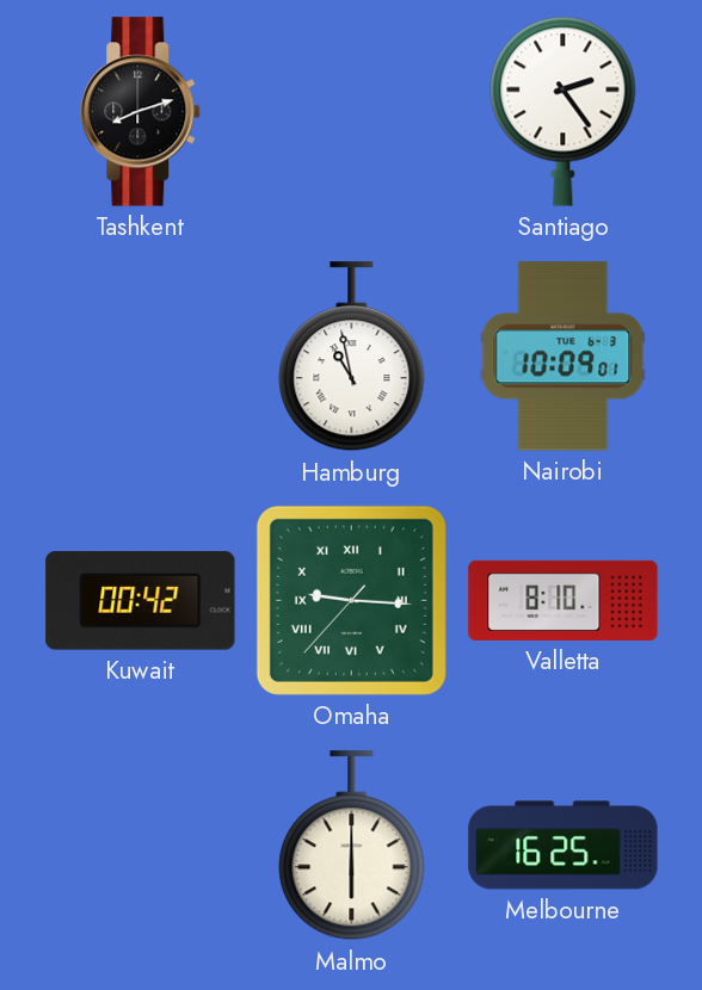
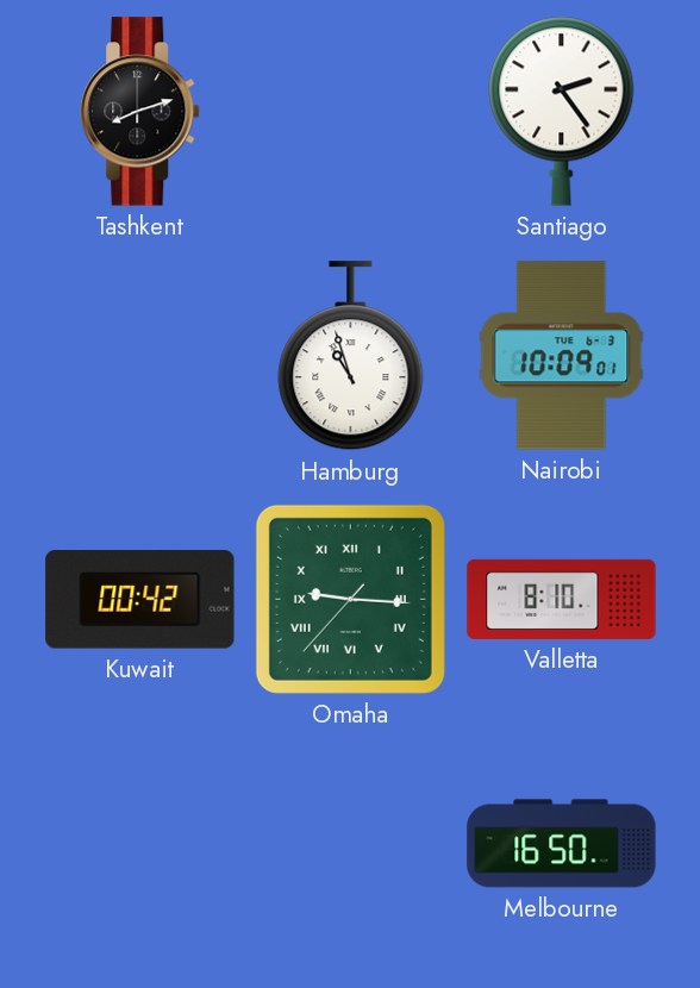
Hamburg: 10:58 -> 10:57 (351, 356)
Malmo: 6:00 -> none (352, 846)
Melbourne: 16:25 -> 16:50 (562, 844)
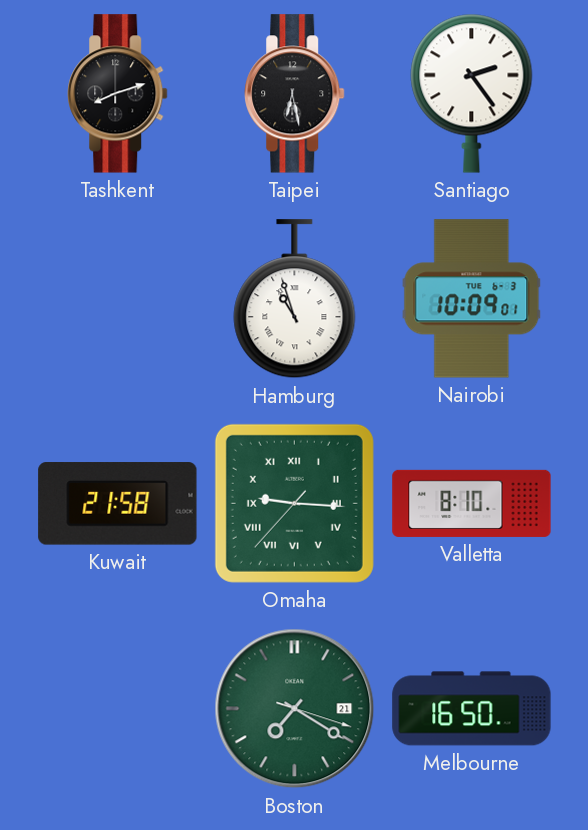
Taipei: none -> 6:28 (295, 94)
Kuwait: 00:42 -> 21:58 (118, 504)
Boston: none -> 7:20 (295, 709)
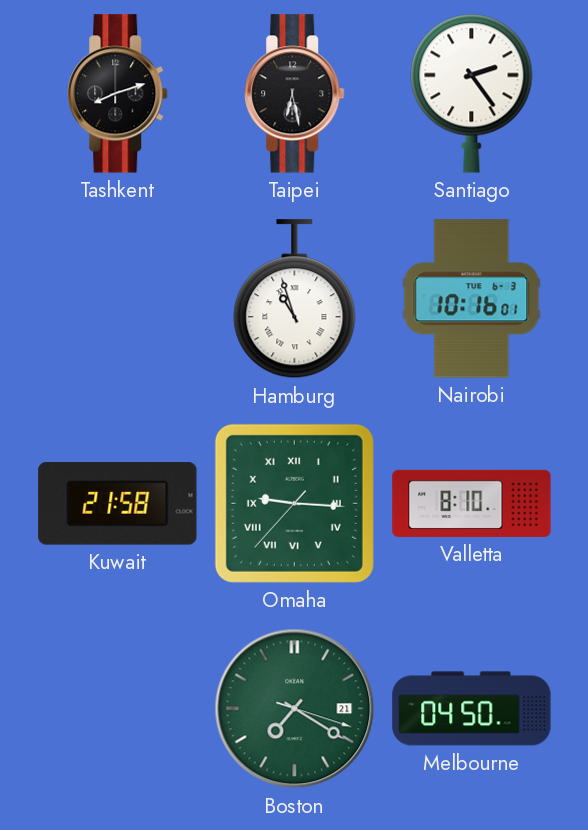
Nairobi: 10:09 -> 10:16 (472, 299)
Melbourne: 16:50 -> 04:50 (472, 709)
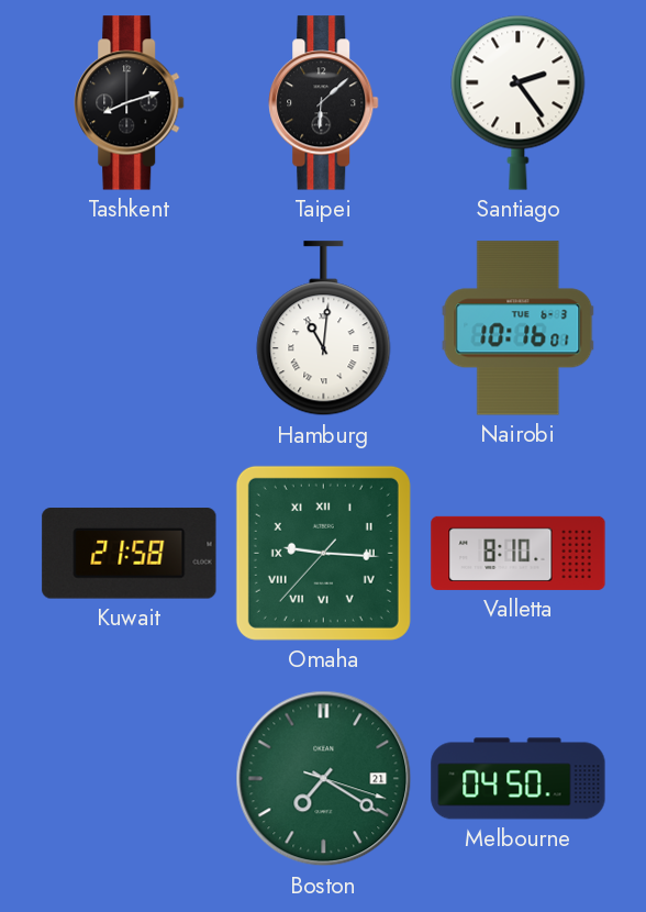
Taipei: 6:28 -> 6:08 (324, 103)
Hamburg: 10:57 -> 11:01 (324, 329)
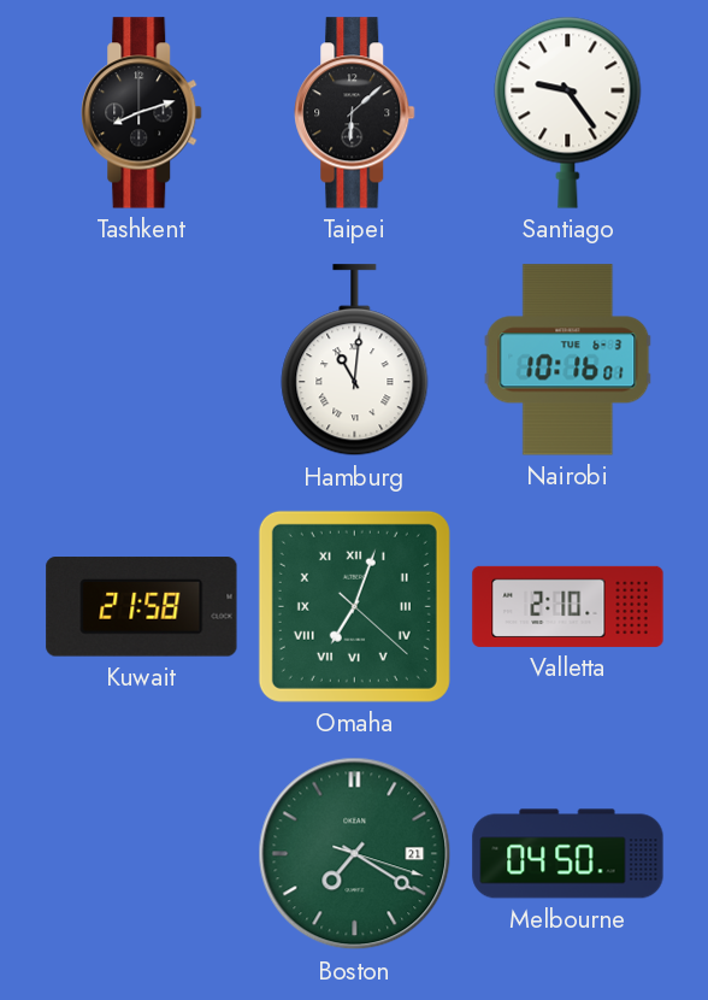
Santiago: 2:24 -> 9:24 (568, 112)
Omaha: 9:15 -> 7:03 (354, 606)
Valletta: 8:10 -> 2:10 (568, 606)
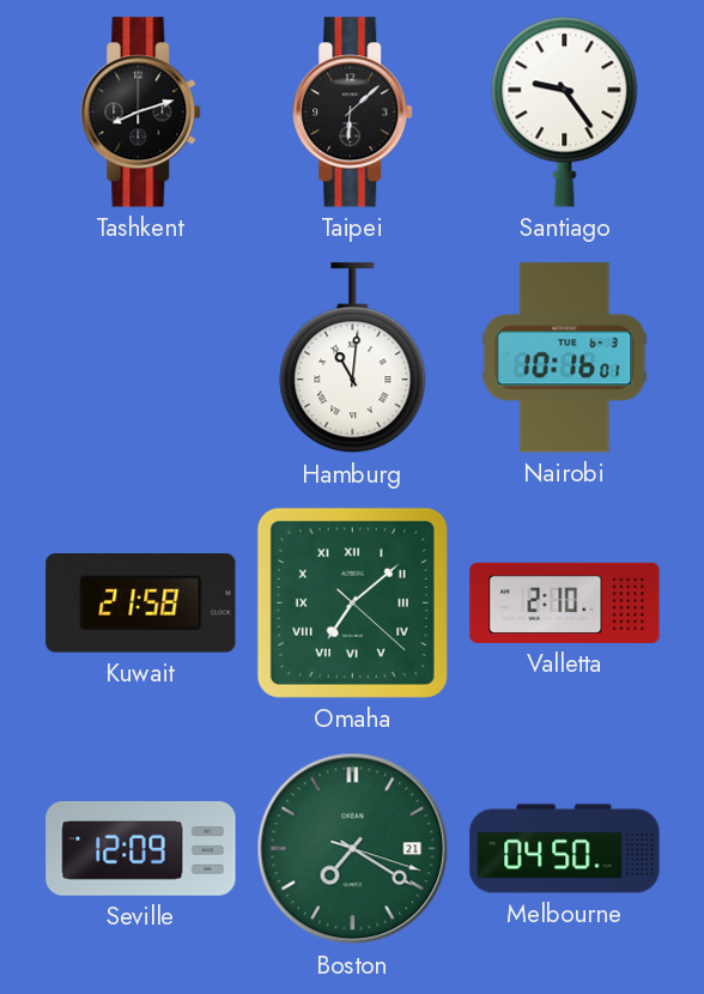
Omaha: 7:03 -> 7:08 (352, 602)
Seville: none -> 12:09 (141, 849)
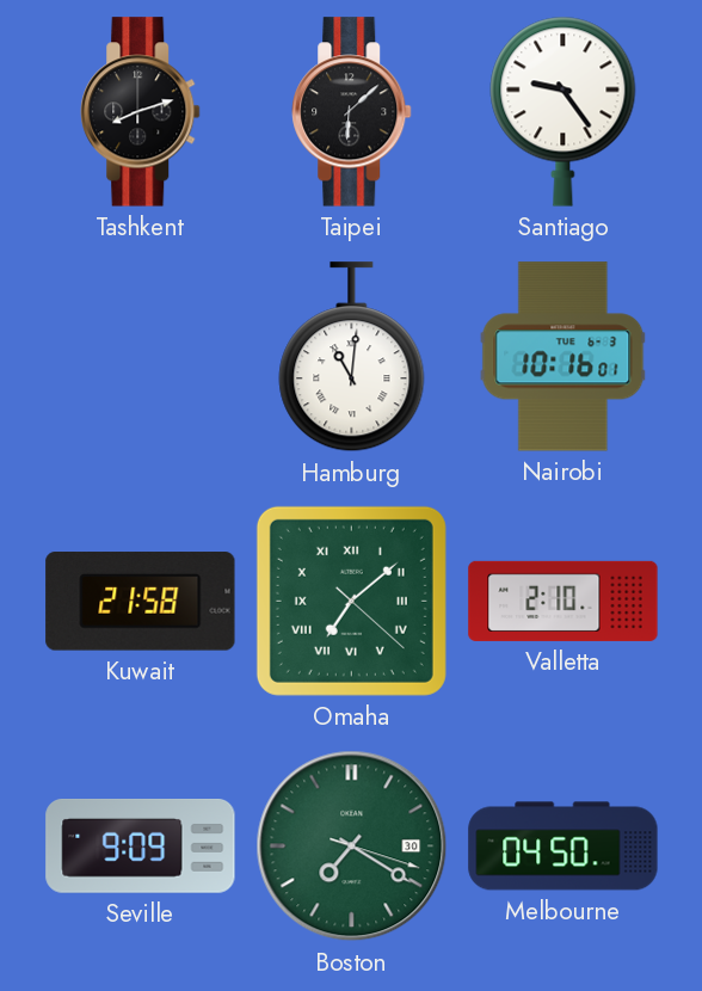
Seville: 12:09 -> 9:09 (141, 847)
Boston date: 21 -> 30 (352, 847)
